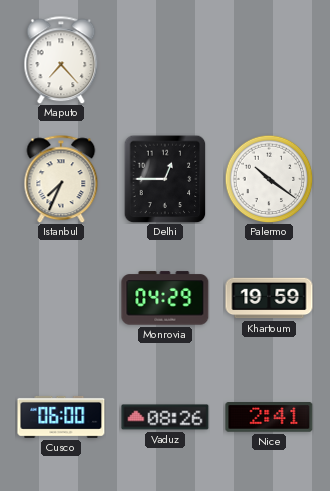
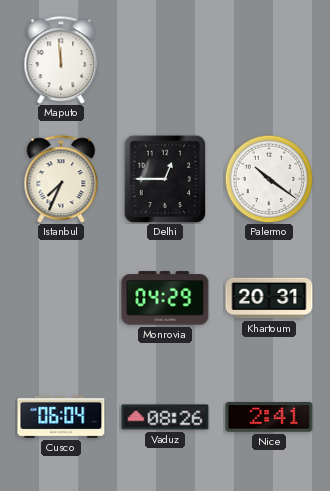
Maputo: 7:23 -> 11:59 (61, 60)
Khartoum: 19:59 -> 20:31 (269, 298)
Cusco: 06:00 -> 06:04 (61, 417)
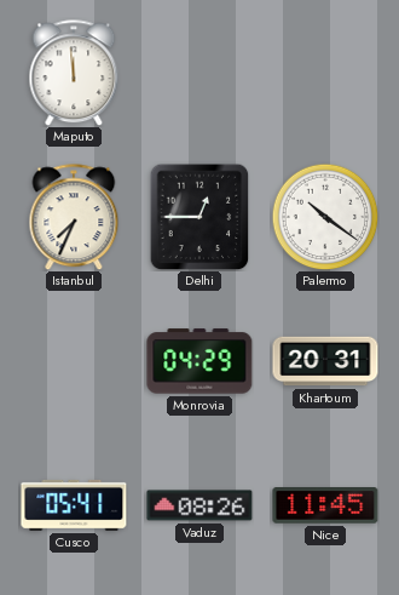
Cusco: 06:04 -> 05:41 (74, 505)
Nice: 2:41 -> 11:45 (325, 505)
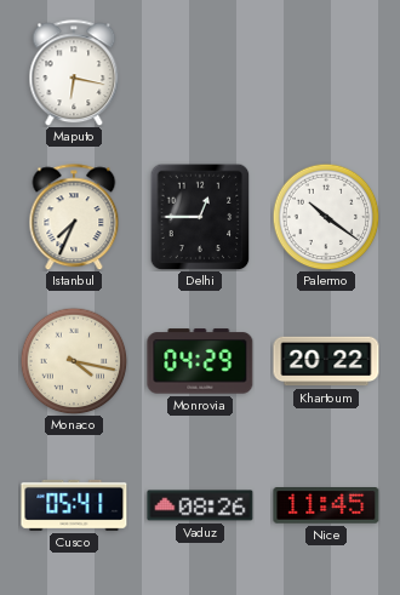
Maputo: 11:59 -> 6:17 (74, 73)
Monaco: none -> 4:17 (74, 361)
Khartoum: 20:31 -> 20:22 (326, 361)
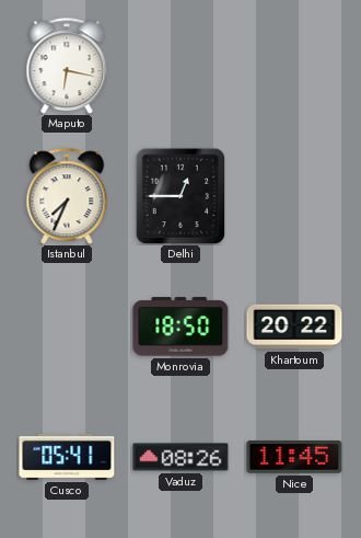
Palermo: 10:21 -> none (326, 217)
Monaco: 4:17 -> none (74, 361)
Monrovia: 04:29 -> 18:50 (180, 327)
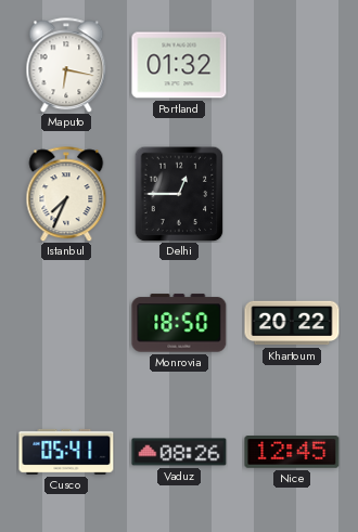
Portland: none -> 01:32 (179, 65)
Nice: 11:45 -> 12:45 (292, 452)
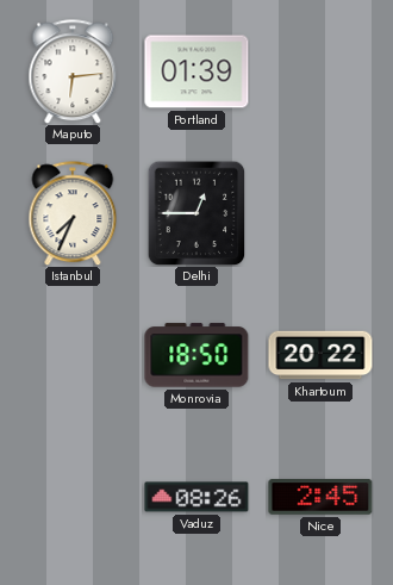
Maputo: 6:17 -> 6:14 (73, 71)
Portland: 01:32 -> 01:39 (196, 71)
Cusco: 05:41 -> none (66, 452)
Nice: 12:45 -> 2:45 (320, 497)
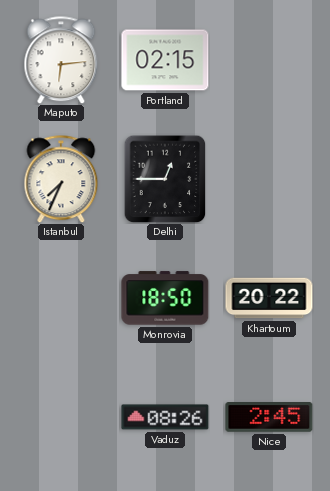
Portland: 01:39 -> 02:15 (165, 60)
